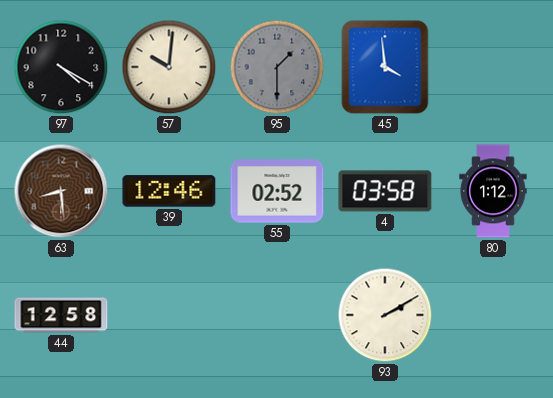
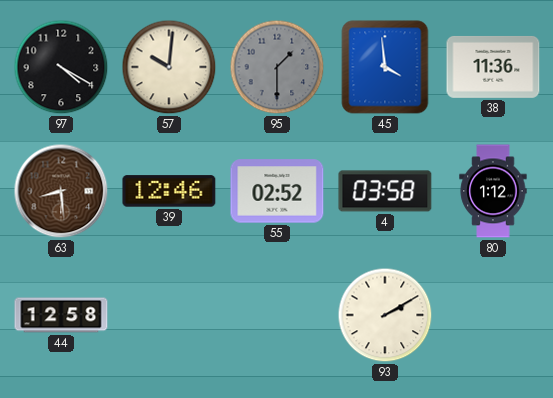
38: none -> 11:36 (493, 67)
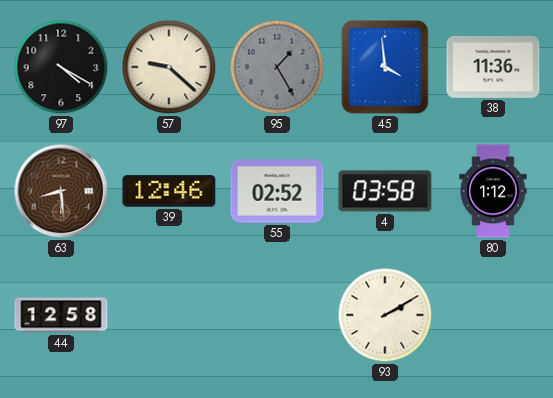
57: 10:01 -> 9:22 (169, 67)
95: 1:30 -> 1:25 (277, 67)
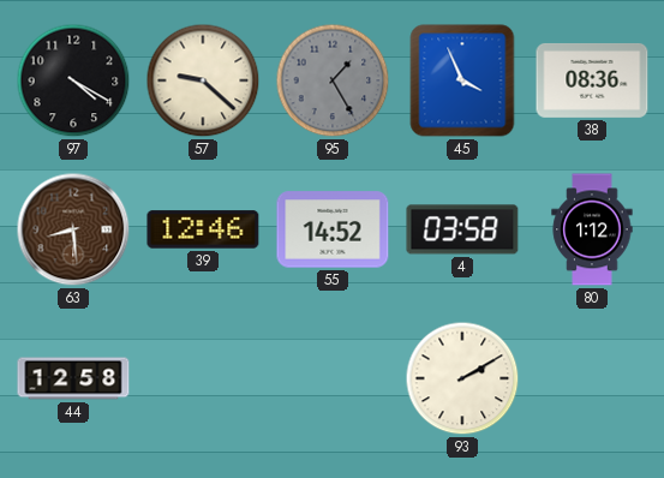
45: 3:59 -> 3:56 (462, 80)
38: 11:36 -> 08:36 (592, 80)
55: 02:52 -> 14:52 (333, 229)
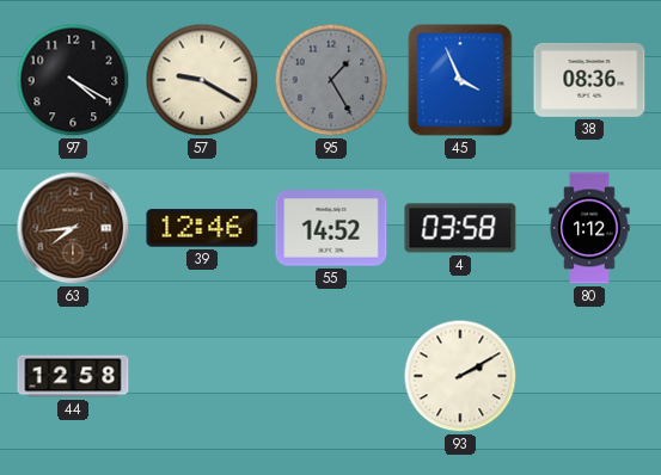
57: 9:22 -> 9:20 (202, 80)
63: 8:29 -> 7:44 (73, 228)
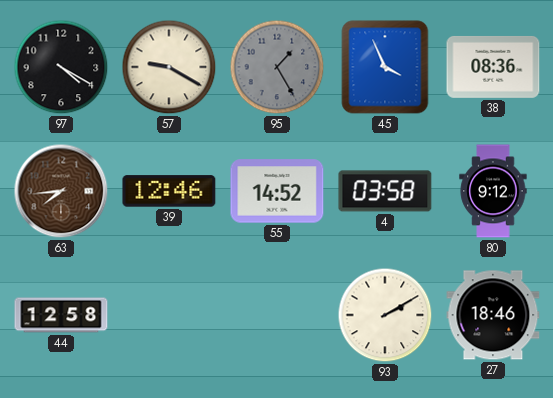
80: 1:12 -> 9:12 (493, 191)
27: none -> 18:46 (493, 315)
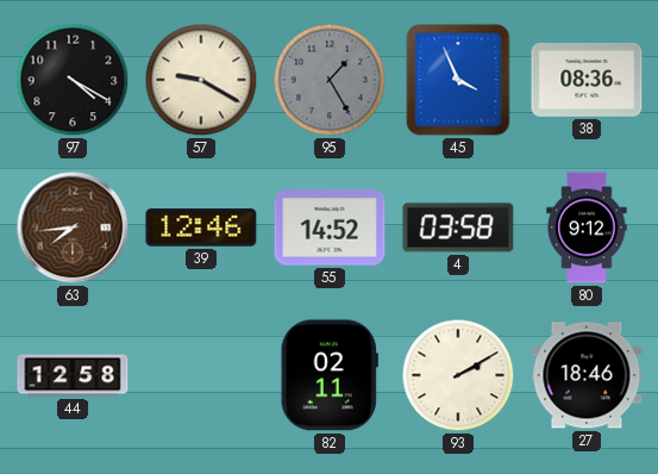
82: none -> 02:11 (330, 375)
